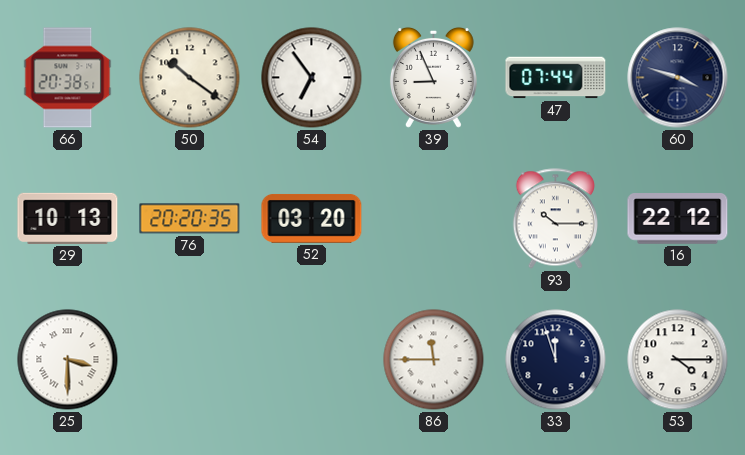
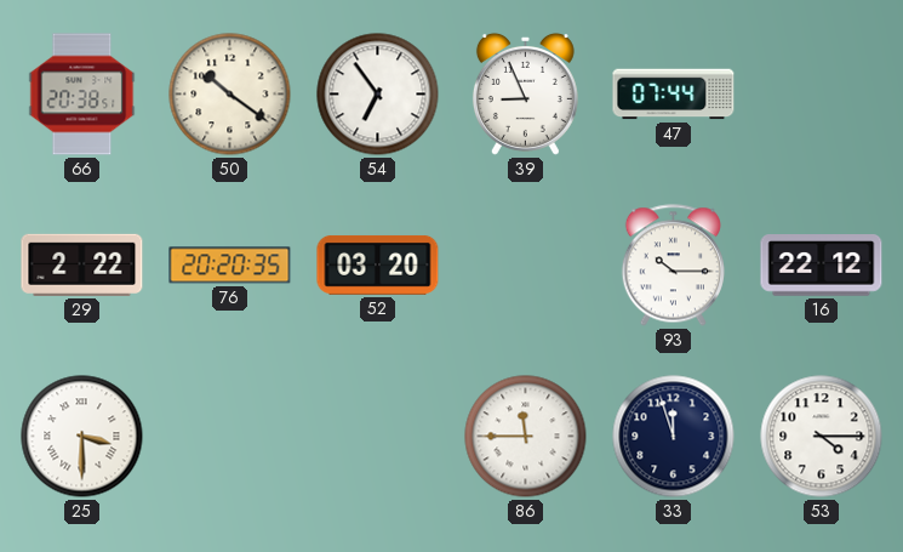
60: 3:48 -> none (678, 78)
29: 10:13 -> 2:22 (82, 264)
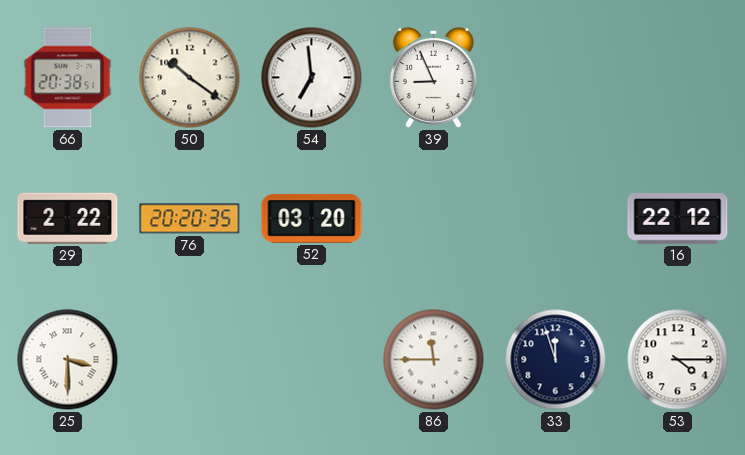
54: 6:54 -> 6:59 (312, 78)
47: 07:44 -> none (674, 95)
93: 10:15 -> none (673, 266)
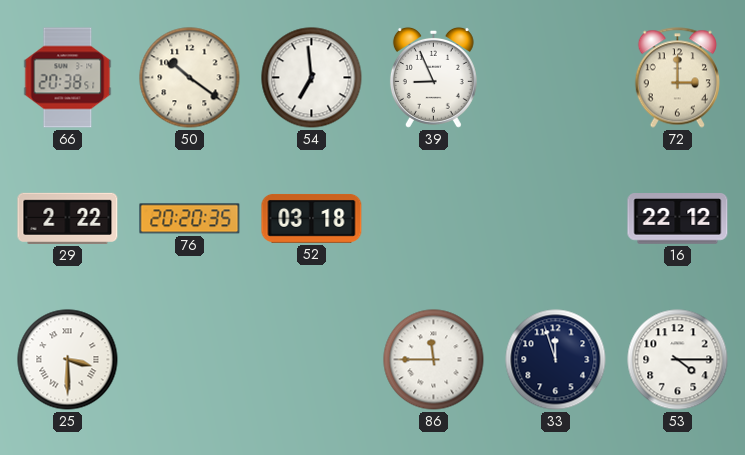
72: none -> 3:00 (677, 78)
52: 03:20 -> 03:18 (312, 218)
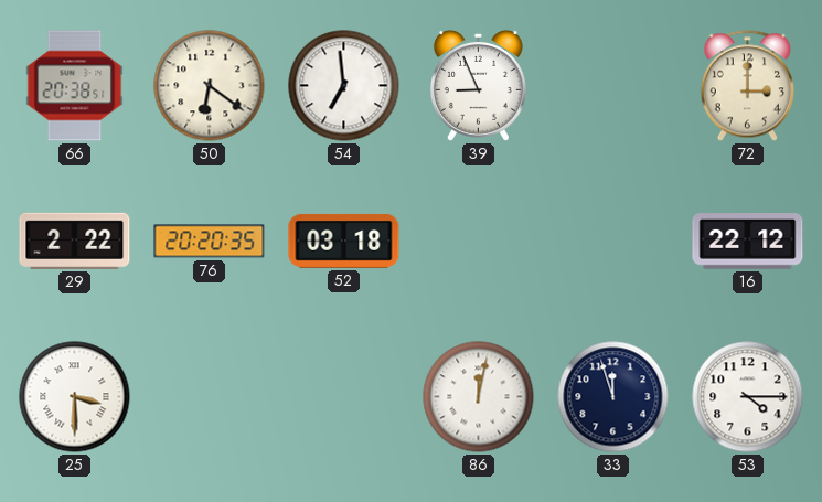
50: 10:21 -> 6:21 (210, 86)
86: 11:45 -> 12:02 (479, 397)
